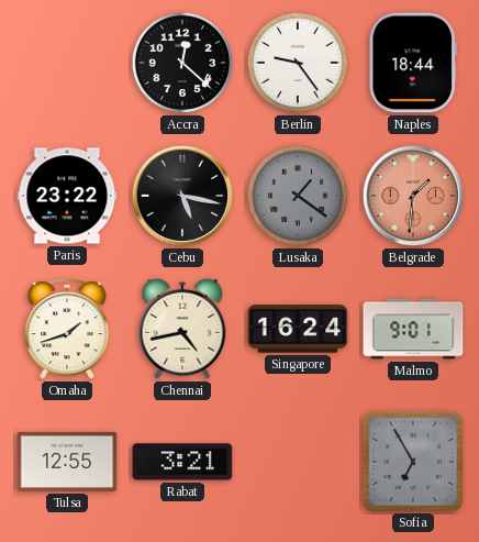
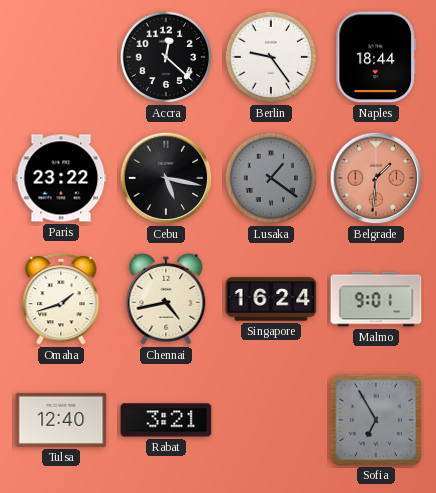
Tulsa: 12:55 -> 12:40 (61, 420)
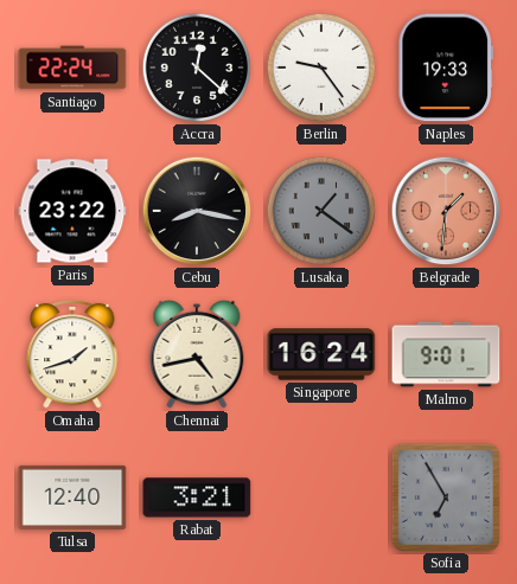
Santiago: none -> 22:24 (72, 68)
Naples: 18:44 -> 19:33 (445, 68)
Cebu: 5:17 -> 8:17 (197, 211)
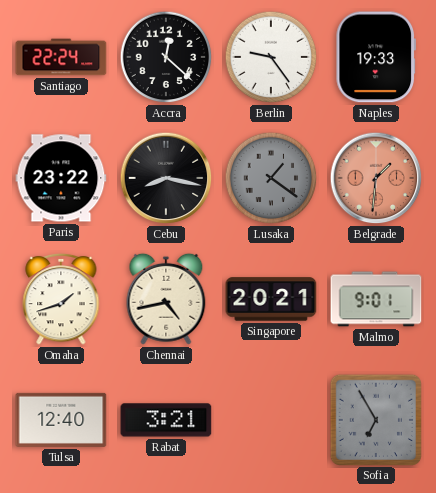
Singapore: 16:24 -> 20:21 (271, 299)
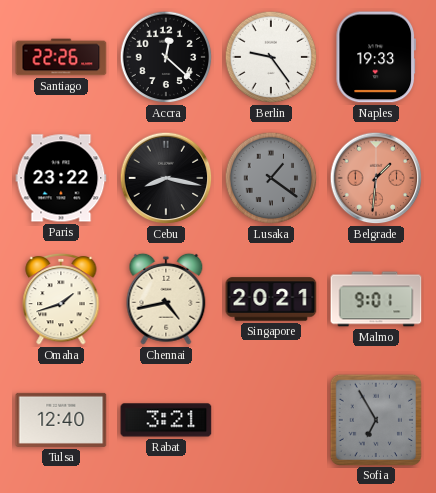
Santiago: 22:24 -> 22:26 (61, 57)
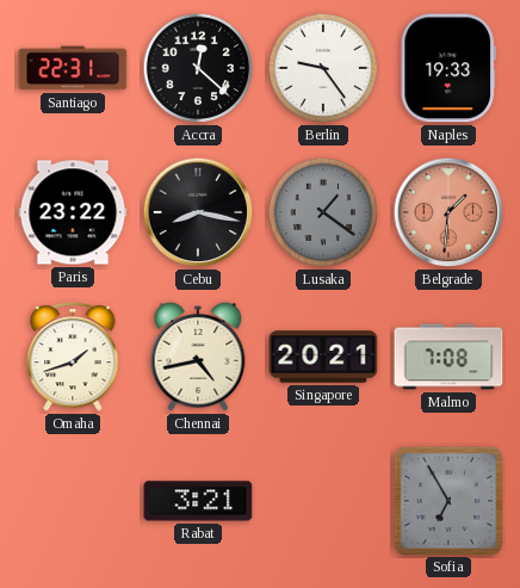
Santiago: 22:26 -> 22:31 (73, 68)
Malmo: 9:01 -> 7:08 (448, 357)
Tulsa: 12:40 -> none (61, 420)
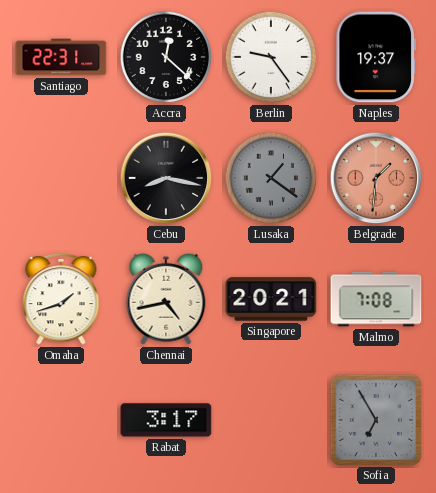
Naples: 19:33 -> 19:37 (375, 57)
Paris: 23:22 -> none (73, 212)
Rabat: 3:21 -> 3:17 (166, 420)
